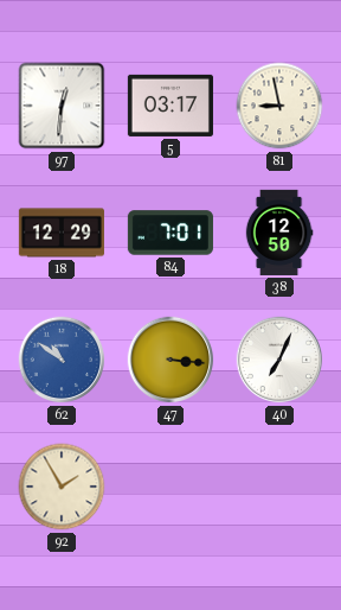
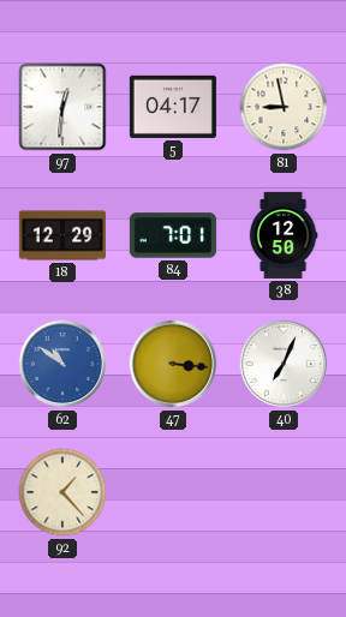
5: 03:17 -> 04:17 (173, 107)
92: 1:55 -> 1:23 (62, 492)
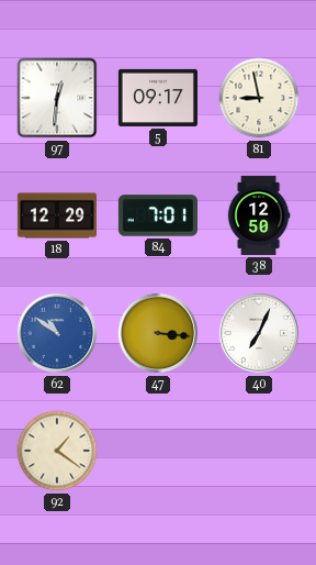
5: 04:17 -> 09:17 (158, 98)
92: 1:23 -> 1:21 (57, 451)
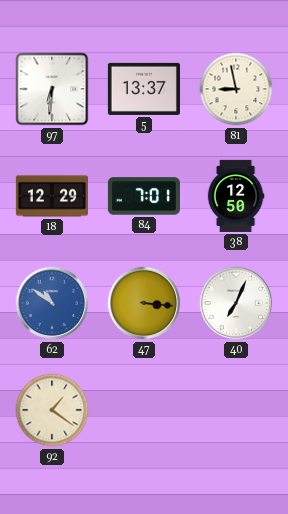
97: 12:31 -> 6:31 (52, 89)
5: 09:17 -> 13:37 (144, 89)
